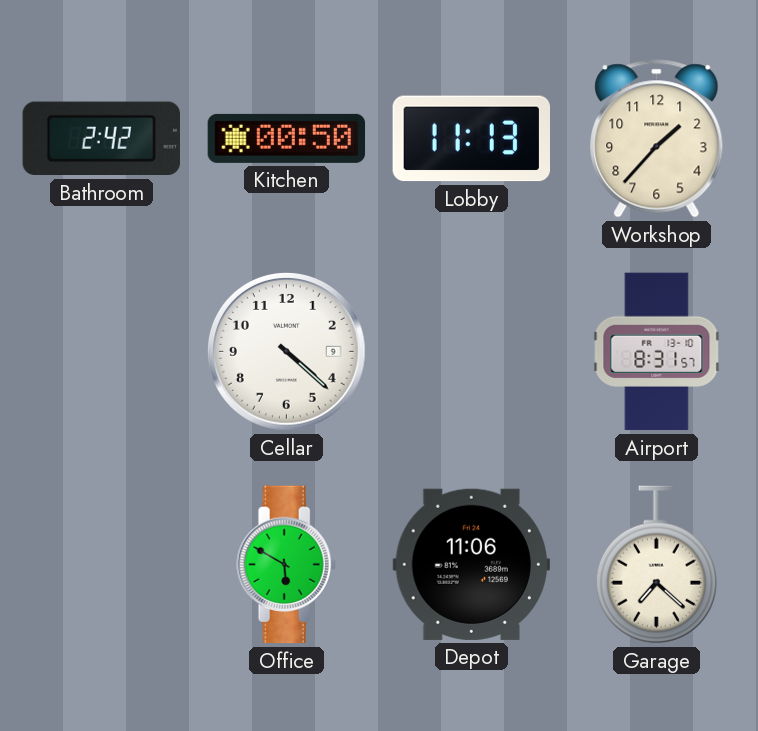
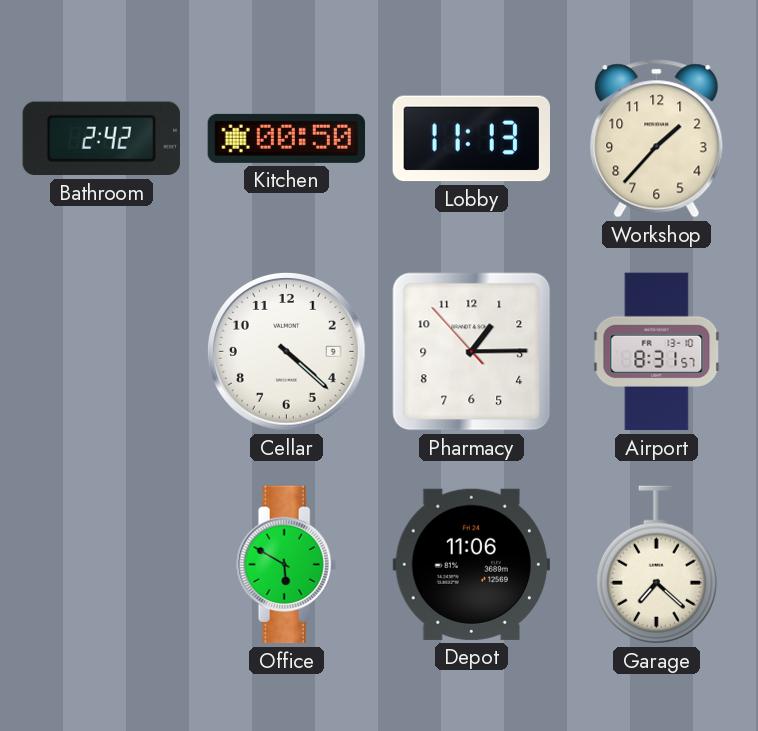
Pharmacy: none -> 1:14 (472, 352)
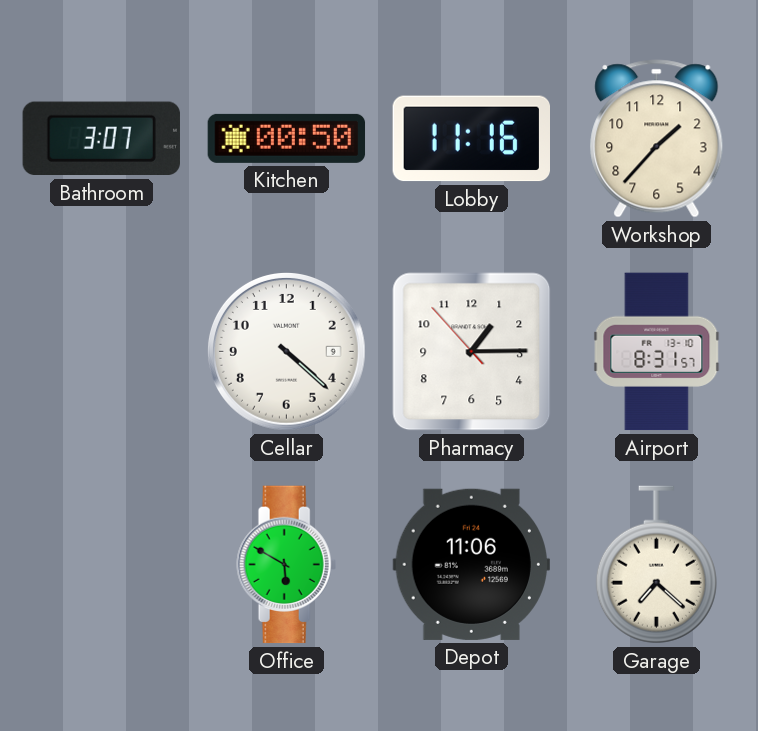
Bathroom: 2:42 -> 3:07 (101, 139)
Lobby: 11:13 -> 11:16 (471, 139)
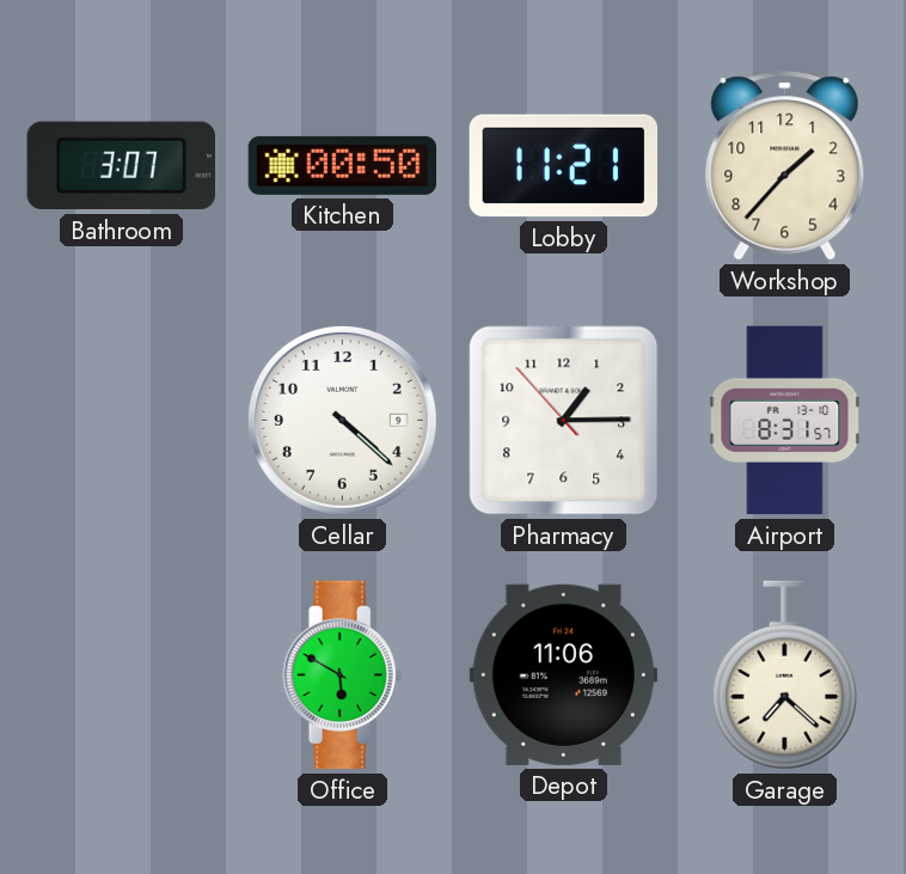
Lobby: 11:16 -> 11:21 (563, 166)
